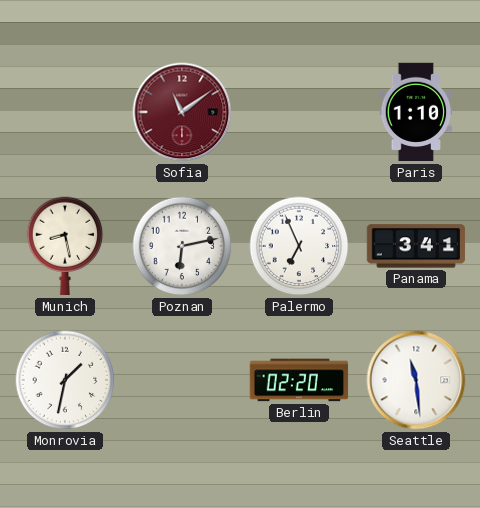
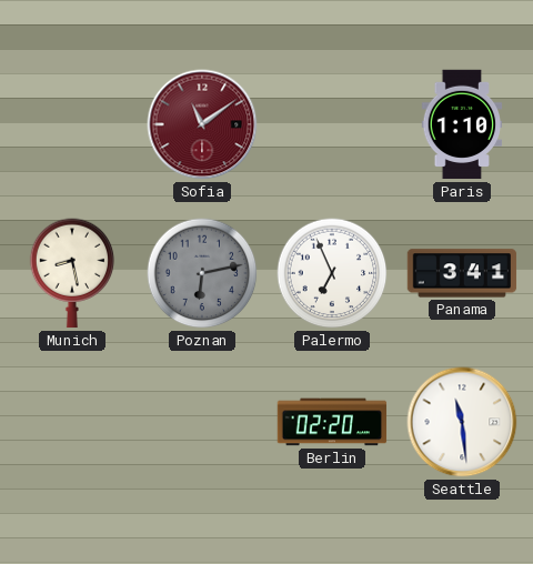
Poznan dial: white -> grey (202, 273)
Monrovia: 1:32 -> none (65, 380)
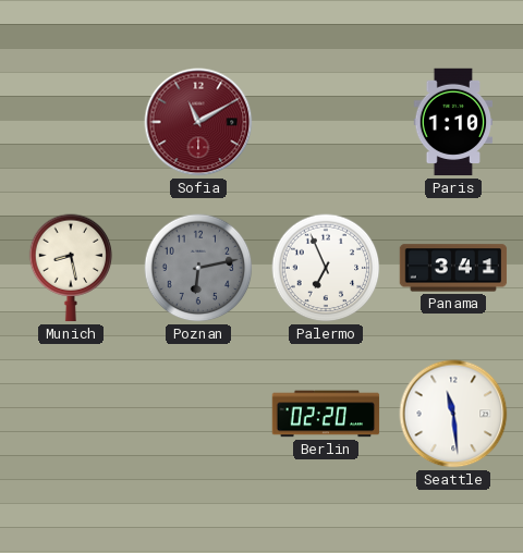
Sofia: 11:09 -> 11:10 (198, 122)
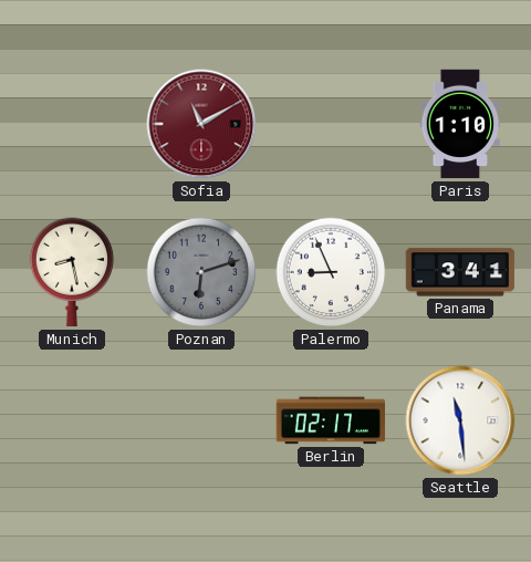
Poznan: 6:13 -> 6:12 (201, 272)
Palermo: 6:56 -> 8:56 (331, 272)
Berlin: 02:20 -> 02:17 (331, 420)
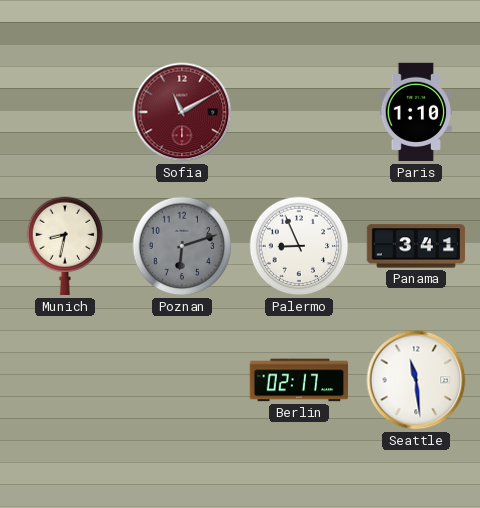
Munich: 8:28 -> 8:32 (65, 246)
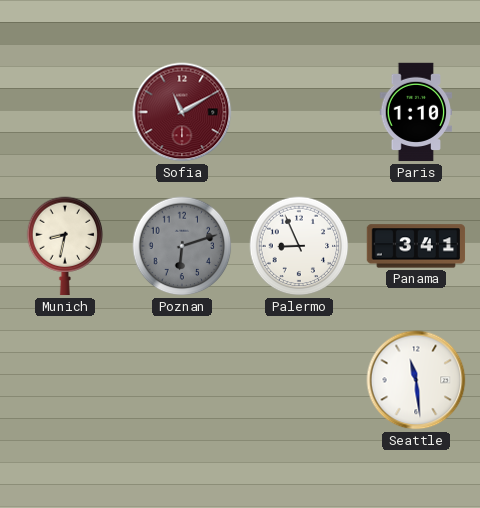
Berlin: 02:17 -> none (299, 380)
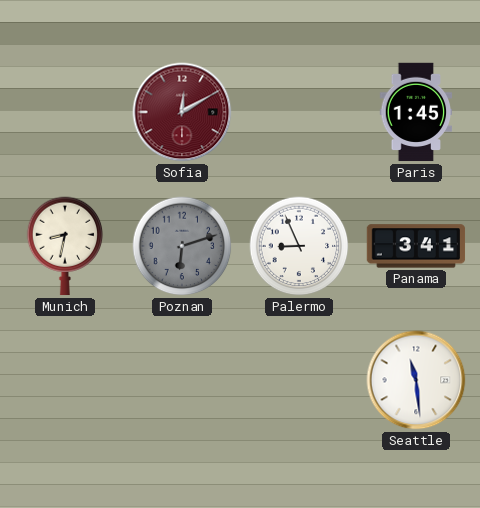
Sofia: 11:10 -> 12:10 (182, 112)
Paris: 1:10 -> 1:45 (416, 112)
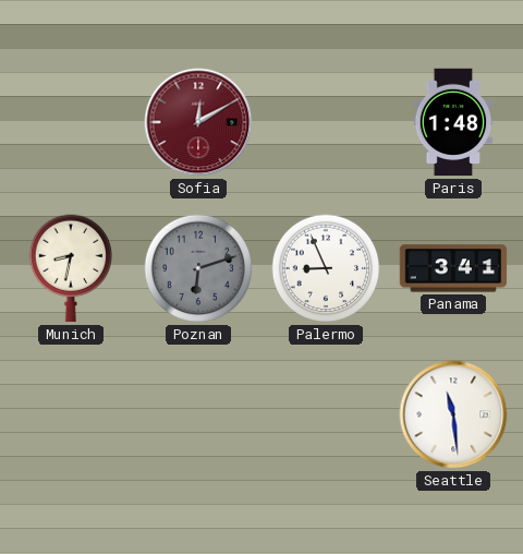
Paris: 1:45 -> 1:48 (453, 122)
